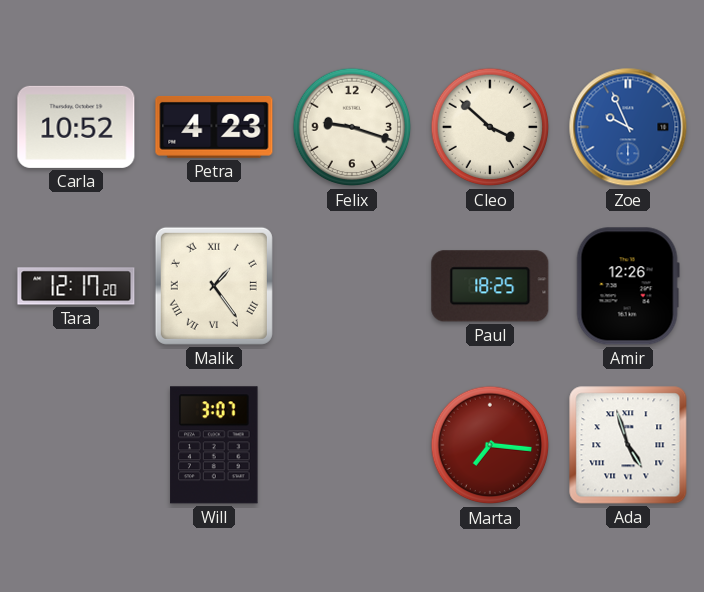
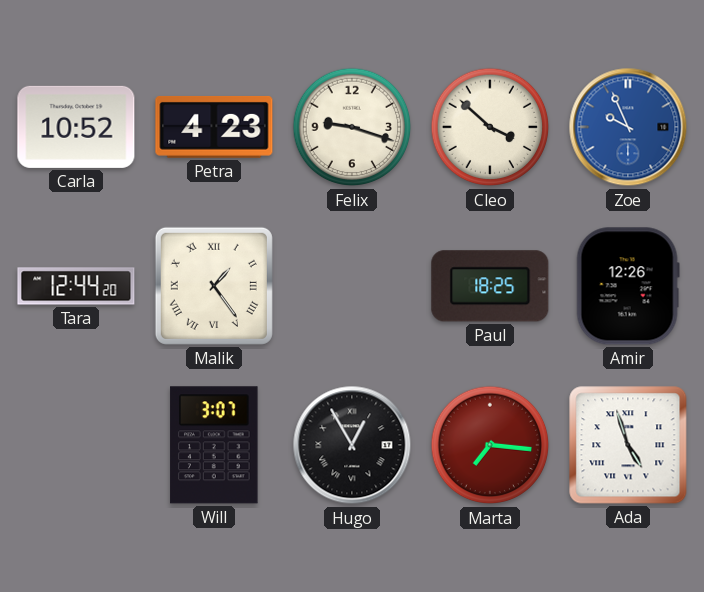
Tara: 12:17 -> 12:44 (76, 286)
Hugo: none -> 12:55 (352, 445)
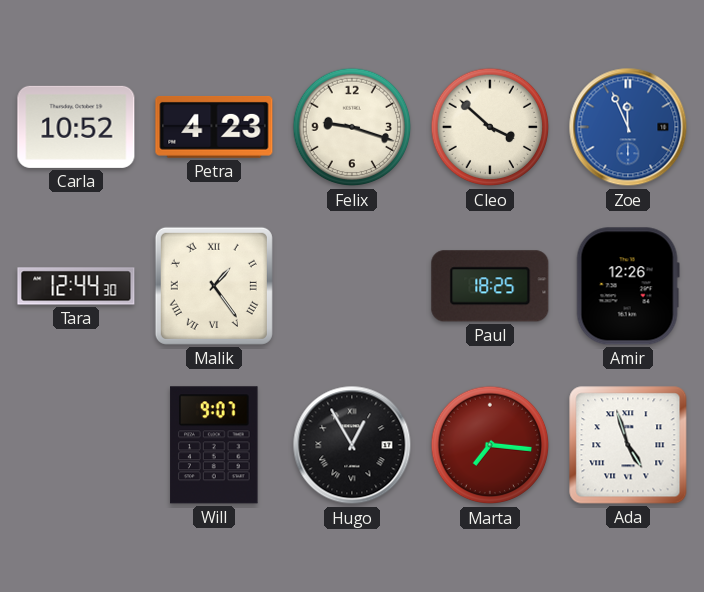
Zoe: 9:56 -> 11:56 (628, 127)
Tara: 12:44:20 -> 12:44:30 (76, 286)
Will: 3:07 -> 9:07 (214, 445)
